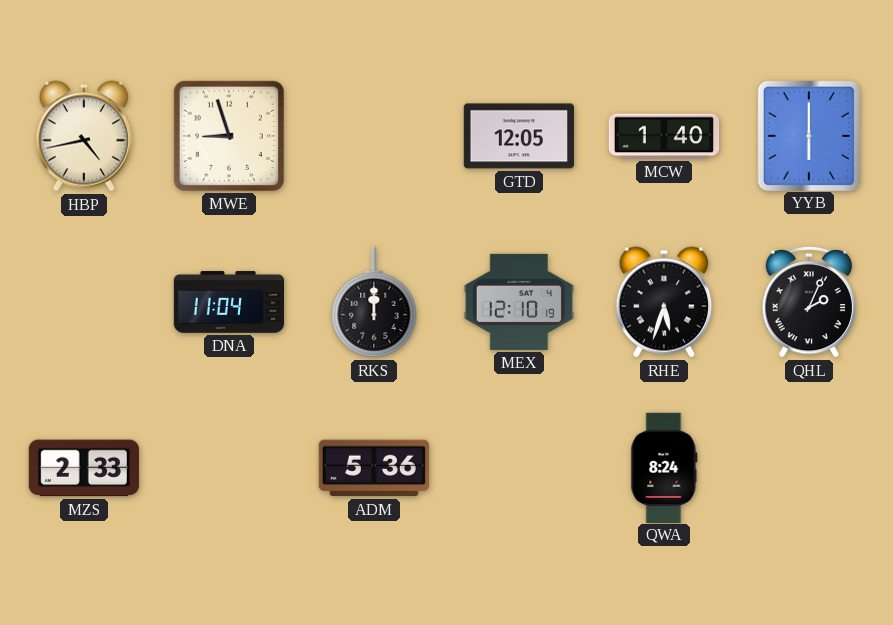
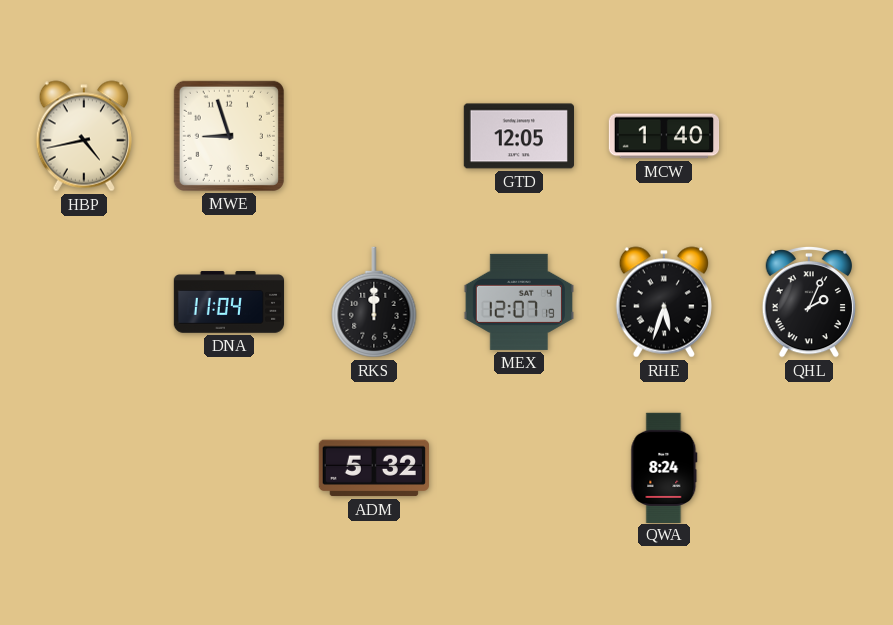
YYB: 6:00 -> none (809, 135)
MEX: 12:10 -> 12:07 (518, 302)
MZS: 2:33 -> none (84, 468)
ADM: 5:36 -> 5:32 (374, 468)
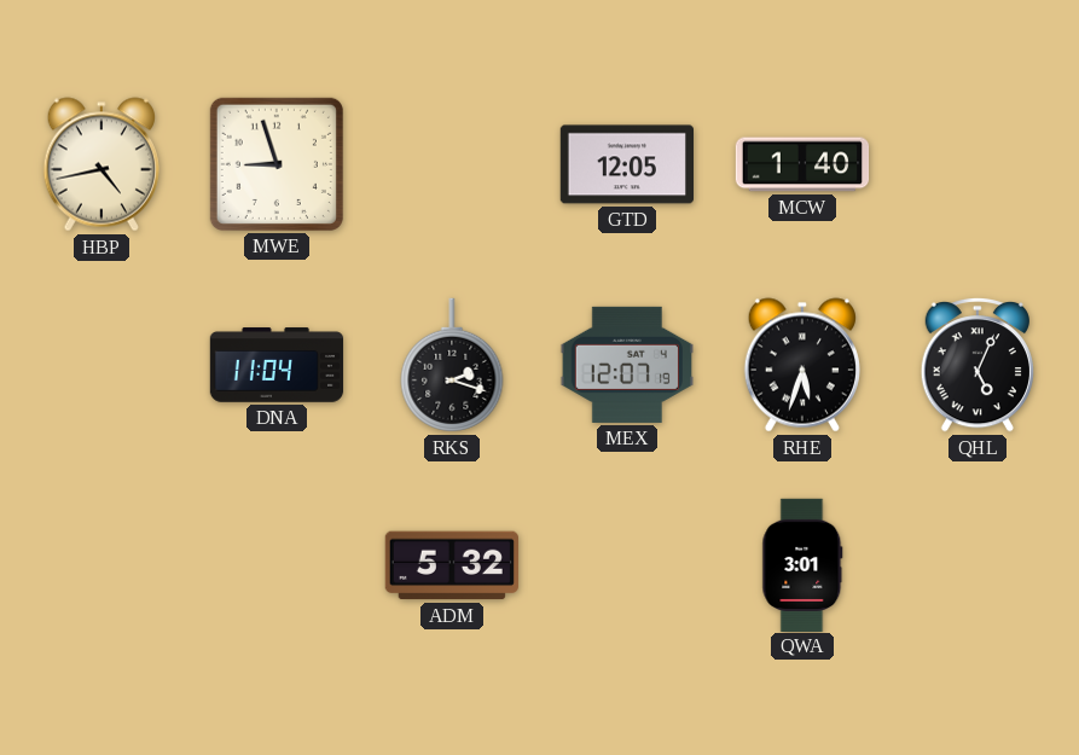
RKS: 12:00 -> 2:18 (452, 365)
QHL: 2:04 -> 5:04 (976, 365)
QWA: 8:24 -> 3:01 (802, 564)
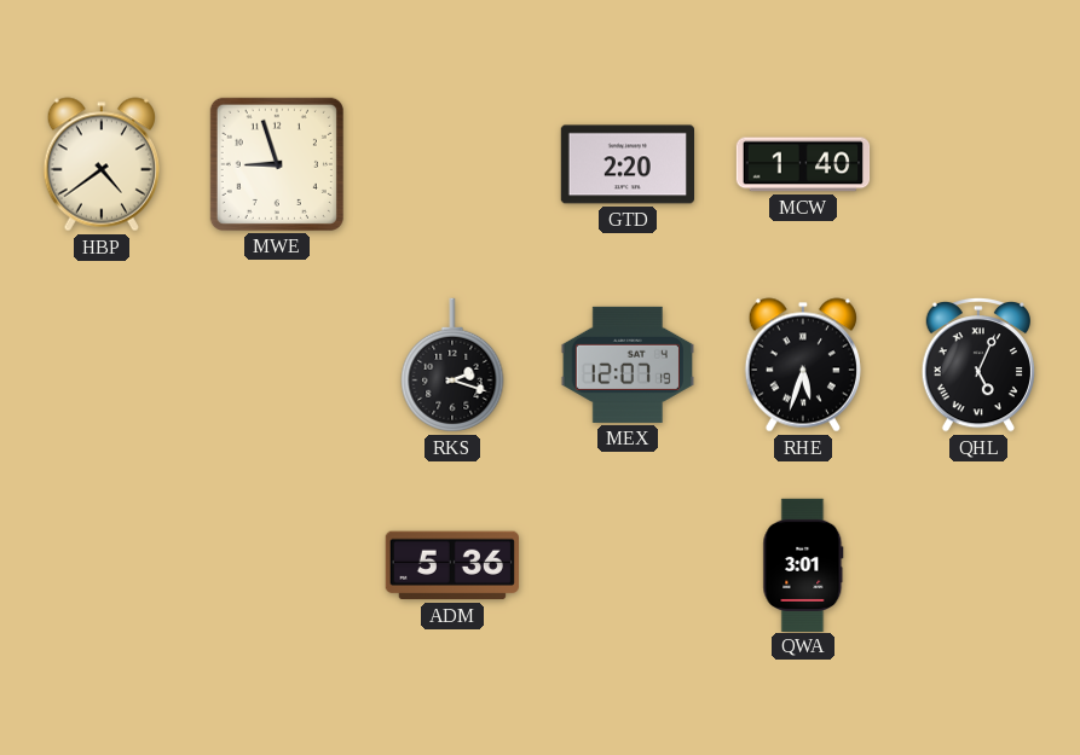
HBP: 4:43 -> 4:39 (102, 164)
GTD: 12:05 -> 2:20 (626, 164)
DNA: 11:04 -> none (277, 365)
ADM: 5:32 -> 5:36 (452, 565)
